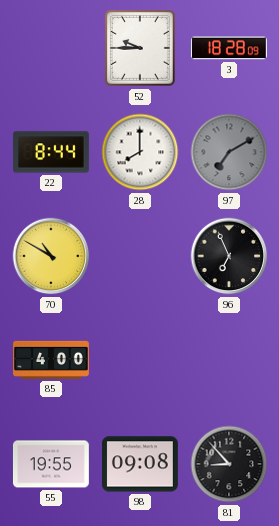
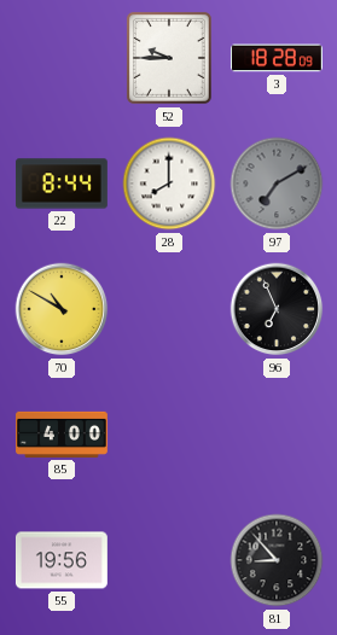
55: 19:55 -> 19:56 (62, 560)
98: 09:08 -> none (140, 464)
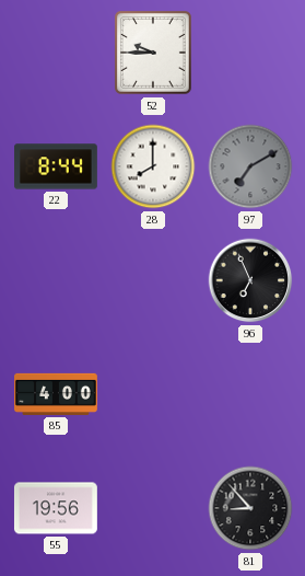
3: 18:28 -> none (277, 58)
70: 10:50 -> none (62, 309)
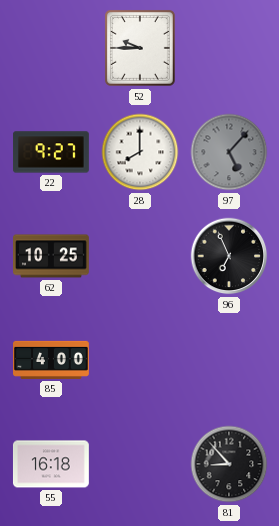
22: 8:44 -> 9:27 (52, 152)
97: 7:10 -> 5:07 (229, 152)
62: none -> 10:25 (52, 256)
55: 19:56 -> 16:18 (51, 464)
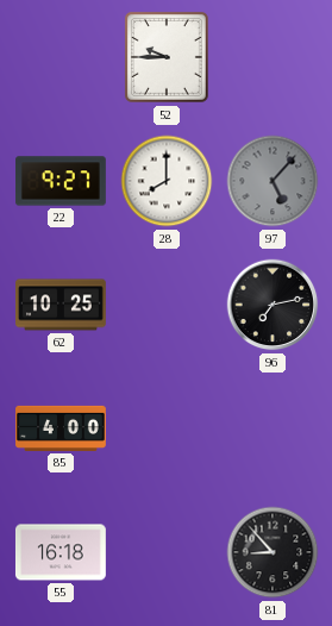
96: 6:56 -> 7:13 (273, 305)
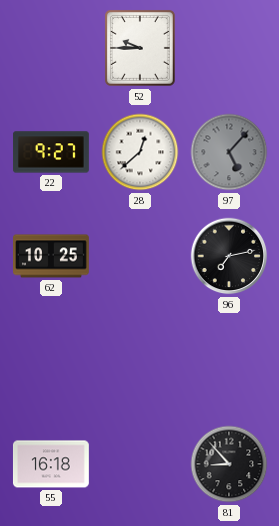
28: 8:00 -> 12:38 (140, 152)
85: 4:00 -> none (62, 428)
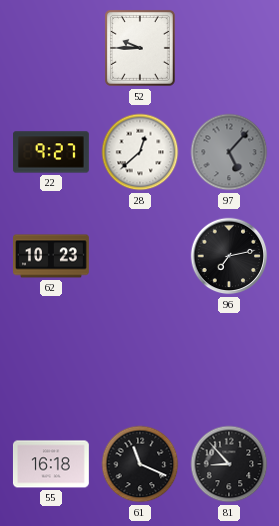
62: 10:25 -> 10:23 (52, 256)
61: none -> 11:19 (140, 464)
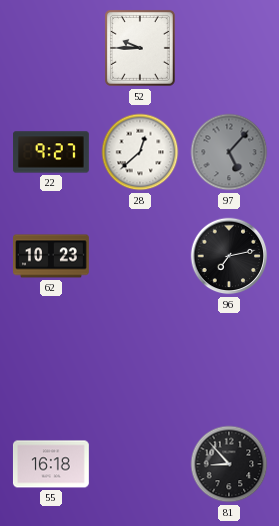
61: 11:19 -> none (140, 464)
